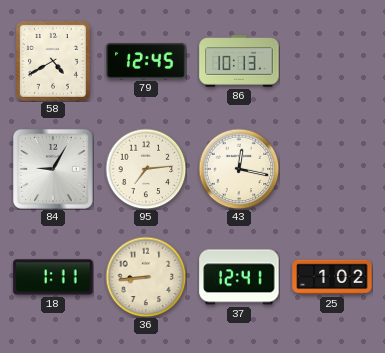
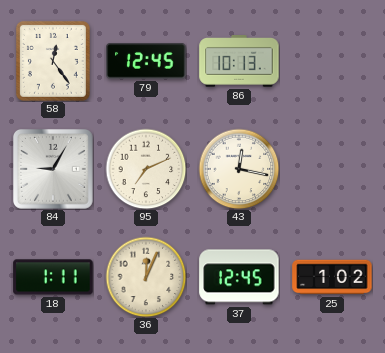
58: 4:40 -> 12:24 (53, 61)
95: 7:14 -> 7:11 (146, 169)
36: 8:44 -> 12:04 (146, 277)
37: 12:41 -> 12:45 (239, 277)
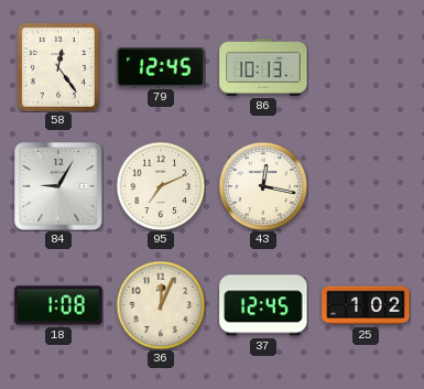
18: 1:11 -> 1:08 (58, 305)
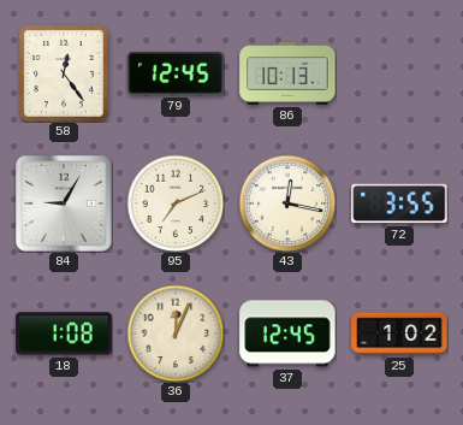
72: none -> 3:55 (399, 203)
